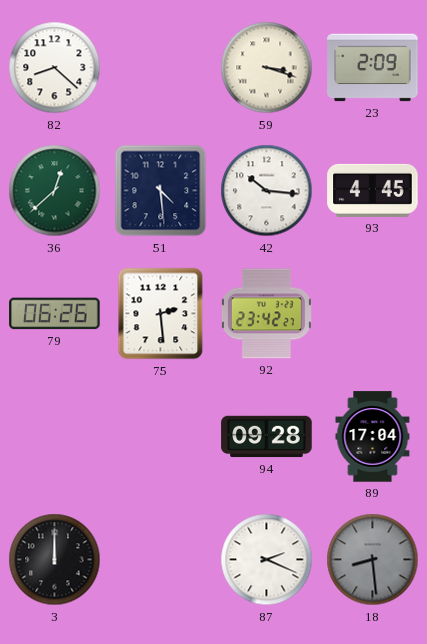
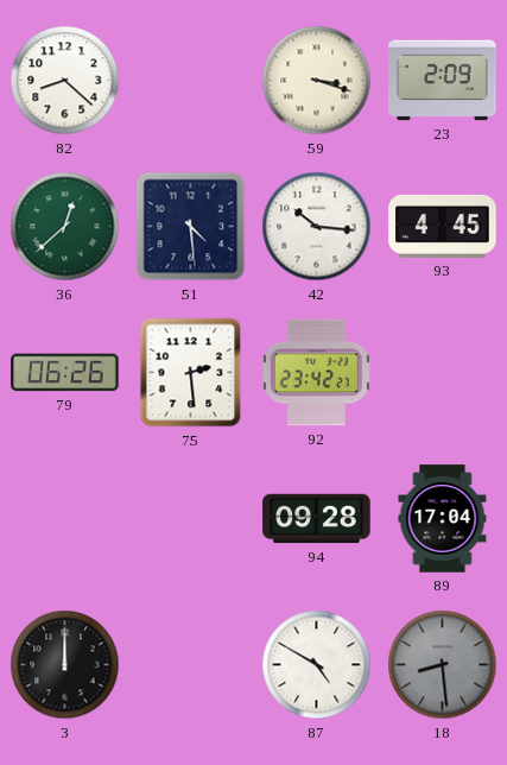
87: 2:19 -> 4:50 (317, 665)
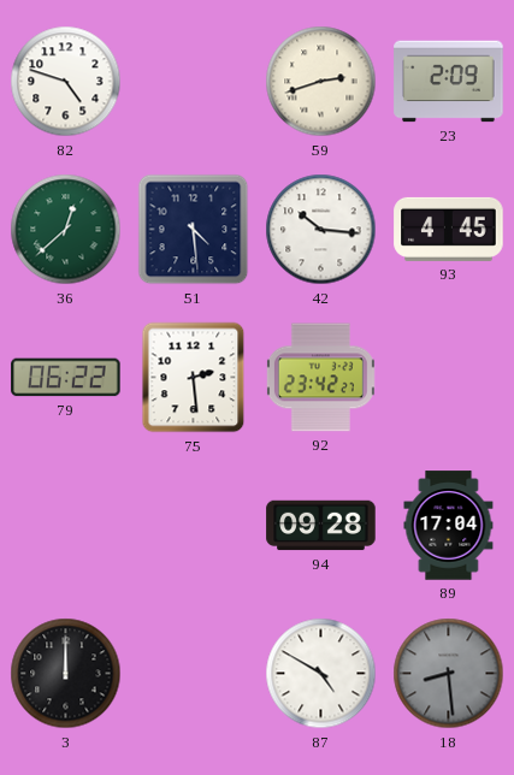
82: 8:22 -> 4:48 (66, 82)
59: 3:18 -> 2:42 (321, 82)
79: 06:26 -> 06:22 (66, 378)
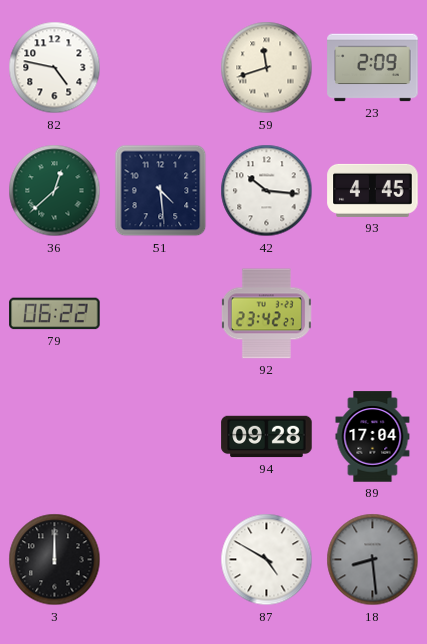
82: 4:48 -> 4:47 (55, 68)
59: 2:42 -> 11:42 (267, 68)
75: 2:29 -> none (194, 378)
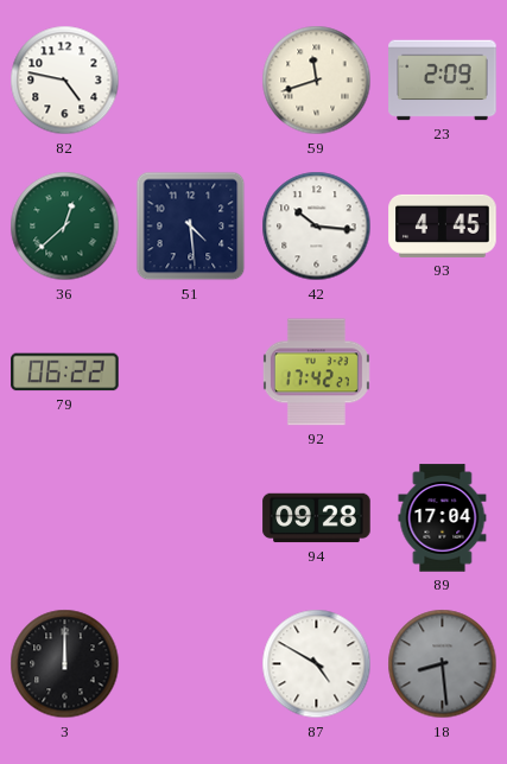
92: 23:42 -> 17:42 (316, 373)
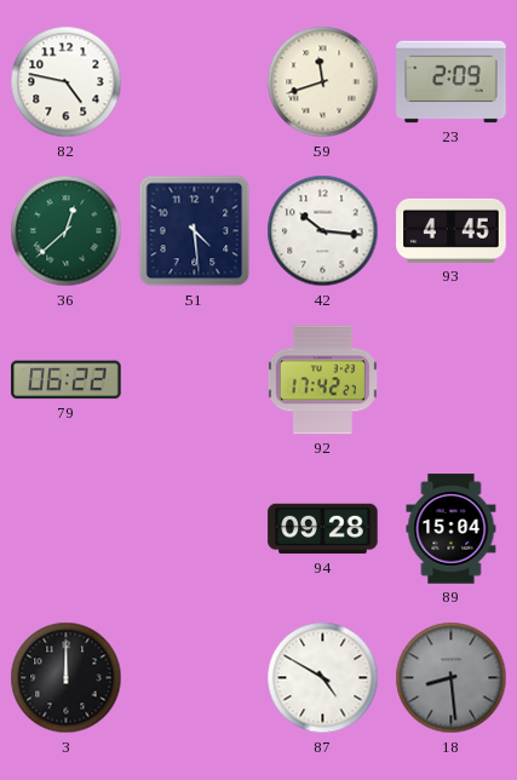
89: 17:04 -> 15:04 (452, 529)
